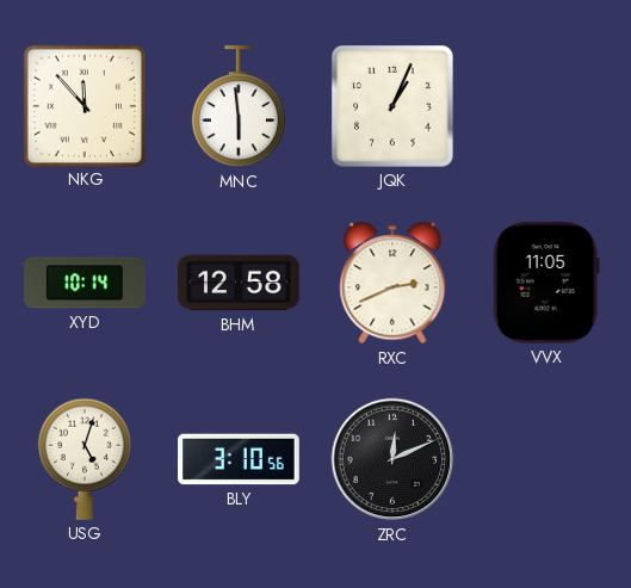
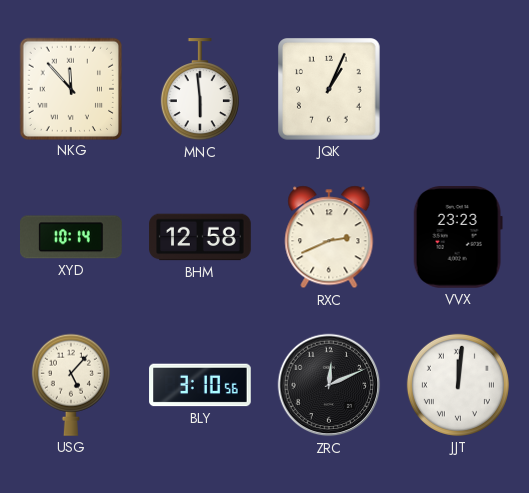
VVX: 11:05 -> 23:23 (458, 238)
USG: 5:03 -> 5:07 (71, 385)
JJT: none -> 12:01 (458, 385)
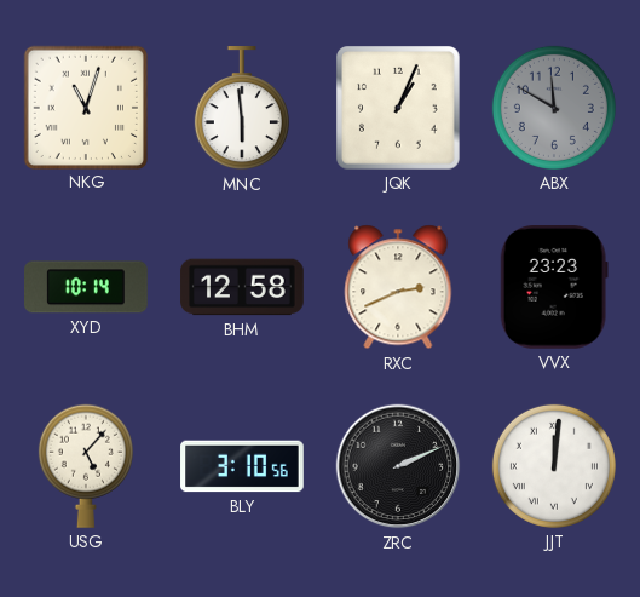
NKG: 11:53 -> 11:03 (85, 107)
ABX: none -> 11:50 (554, 108)
ZRC: 12:11 -> 2:11 (398, 466)
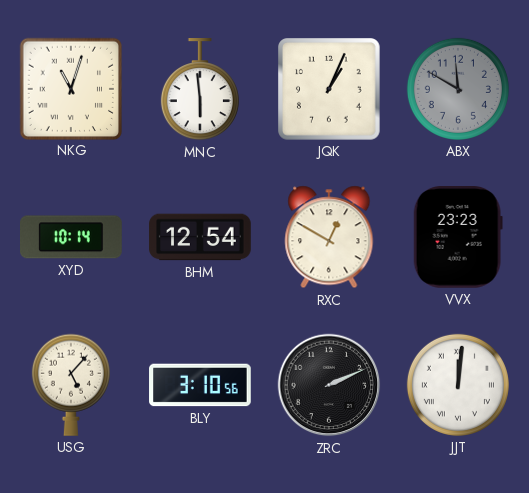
BHM: 12:58 -> 12:54 (200, 237)
RXC: 2:41 -> 12:50 (329, 237)
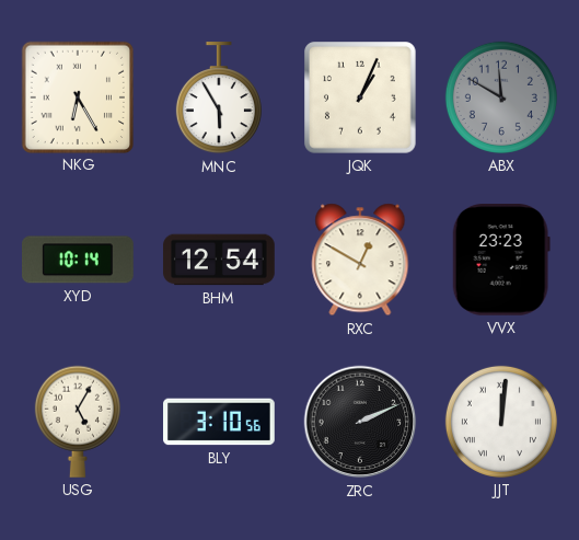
NKG: 11:03 -> 6:25 (77, 96)
MNC: 5:59 -> 5:55 (219, 99)
USG: 5:07 -> 5:05 (78, 422)
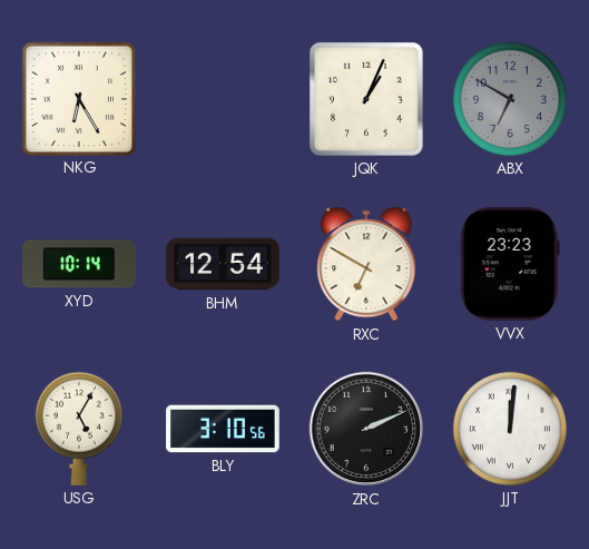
MNC: 5:55 -> none (219, 99)
ABX: 11:50 -> 6:50 (510, 99)
RXC: 12:50 -> 6:50 (366, 264)
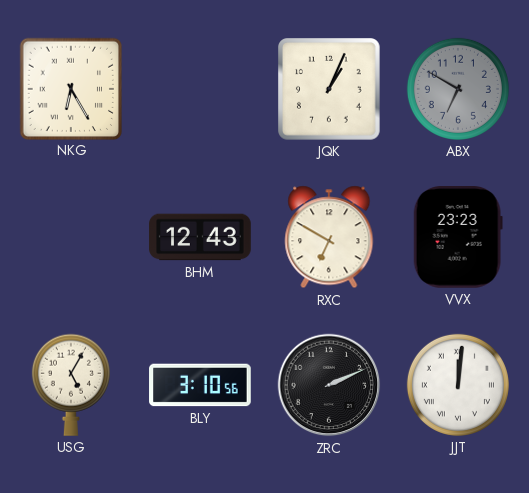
XYD: 10:14 -> none (80, 264)
BHM: 12:54 -> 12:43 (200, 237)
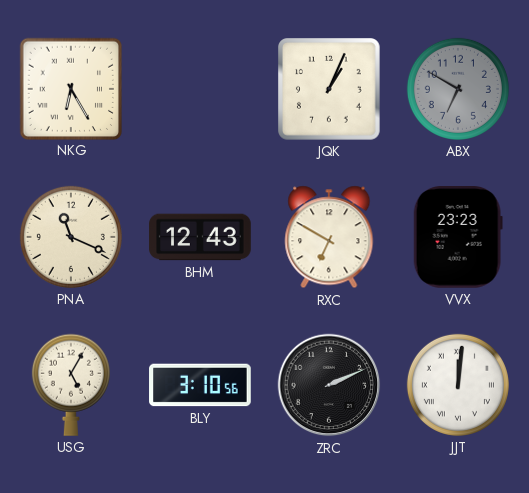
PNA: none -> 11:19 (71, 237)
